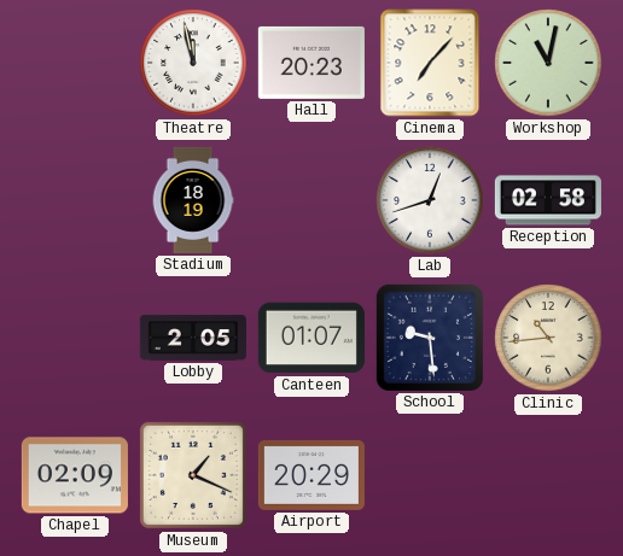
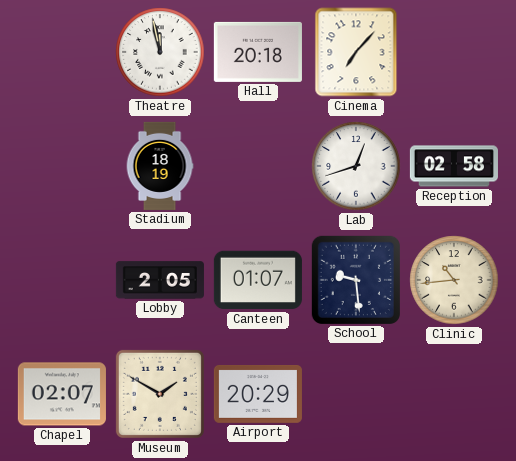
Hall: 20:23 -> 20:18 (258, 52)
Workshop: 11:02 -> none (548, 63)
Chapel: 02:09 -> 02:07 (62, 394)
Museum: 1:19 -> 1:50 (160, 394)
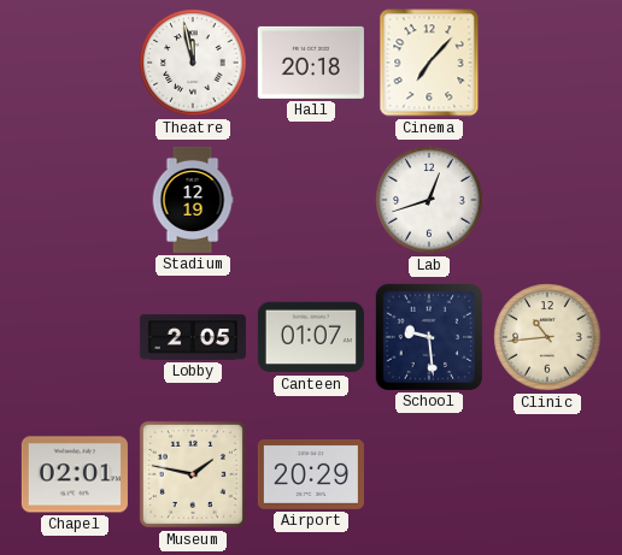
Stadium: 18:19 -> 12:19 (193, 200)
Reception: 02:58 -> none (454, 166)
Chapel: 02:07 -> 02:01 (75, 474)
Museum: 1:50 -> 1:47 (193, 474)
